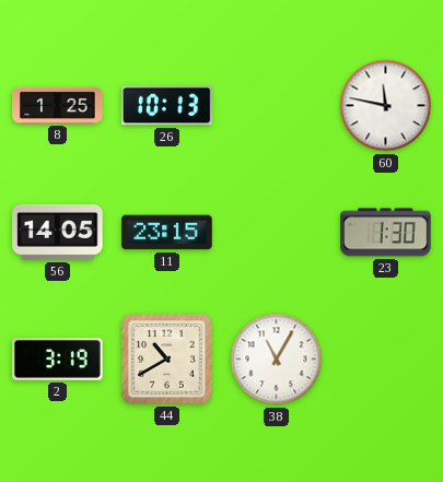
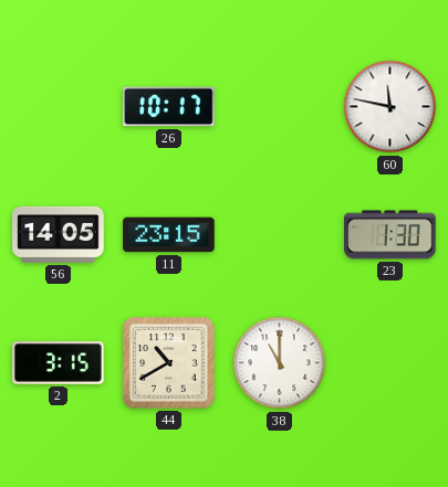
8: 1:25 -> none (58, 105)
26: 10:13 -> 10:17 (169, 107)
2: 3:19 -> 3:15 (59, 363)
38: 11:05 -> 11:00 (280, 363)
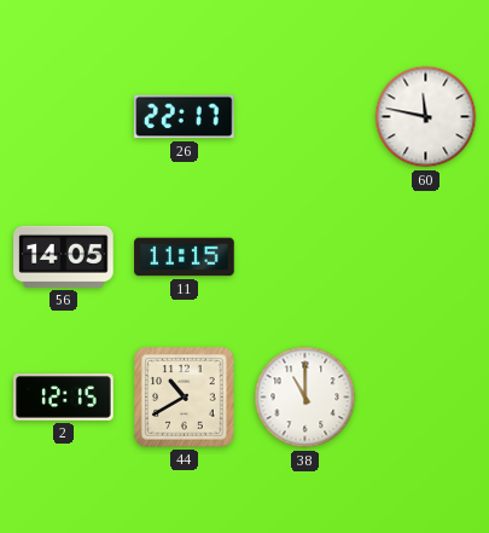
26: 10:17 -> 22:17 (185, 117)
11: 23:15 -> 11:15 (185, 257)
23: 1:30 -> none (390, 235)
2: 3:15 -> 12:15 (64, 398)
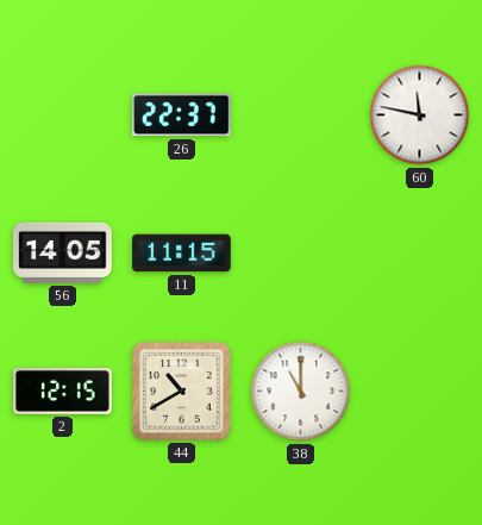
26: 22:17 -> 22:37 (182, 115)
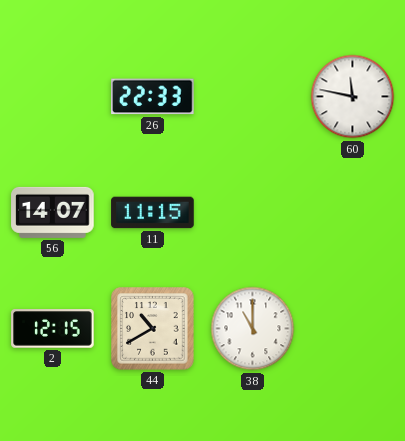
26: 22:37 -> 22:33 (153, 97)
56: 14:05 -> 14:07 (53, 212)
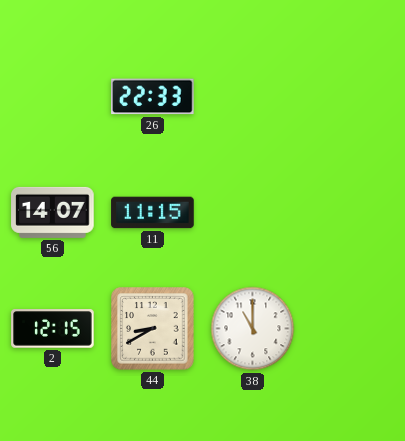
60: 11:47 -> none (353, 97)
44: 10:40 -> 8:40 (153, 329)
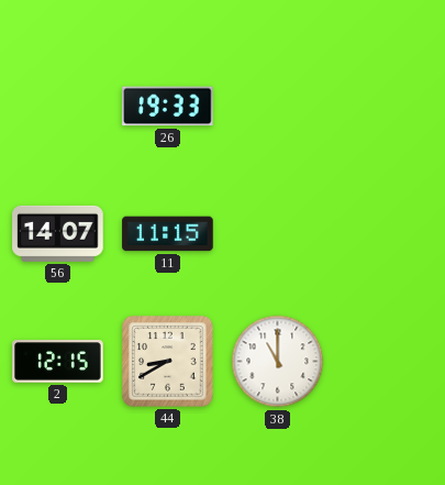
26: 22:33 -> 19:33 (168, 107)
